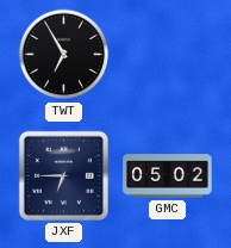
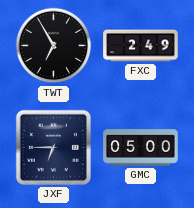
FXC: none -> 2:49 (141, 46)
GMC: 05:02 -> 05:00 (141, 148)
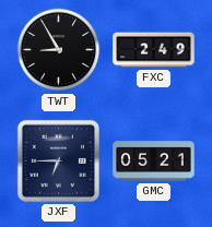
TWT: 6:55 -> 8:55 (59, 50)
GMC: 05:00 -> 05:21 (154, 162)
